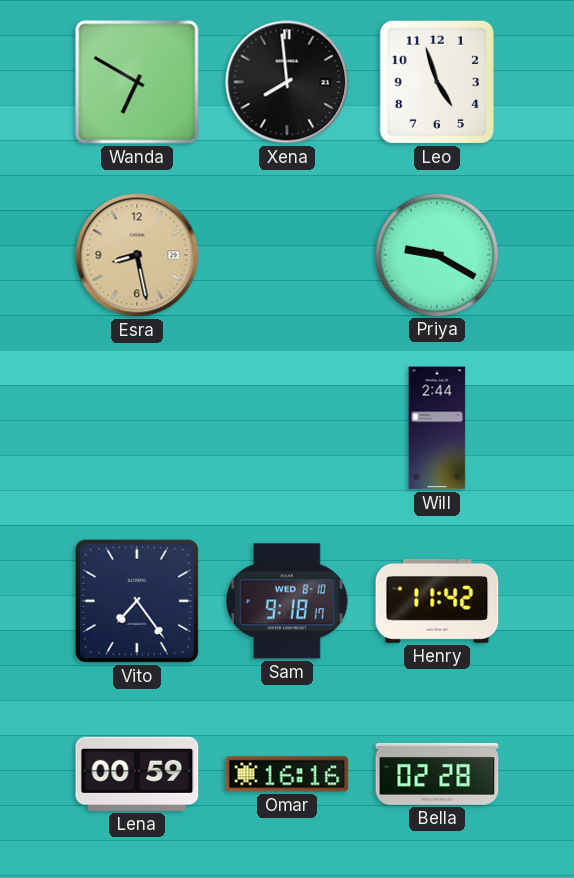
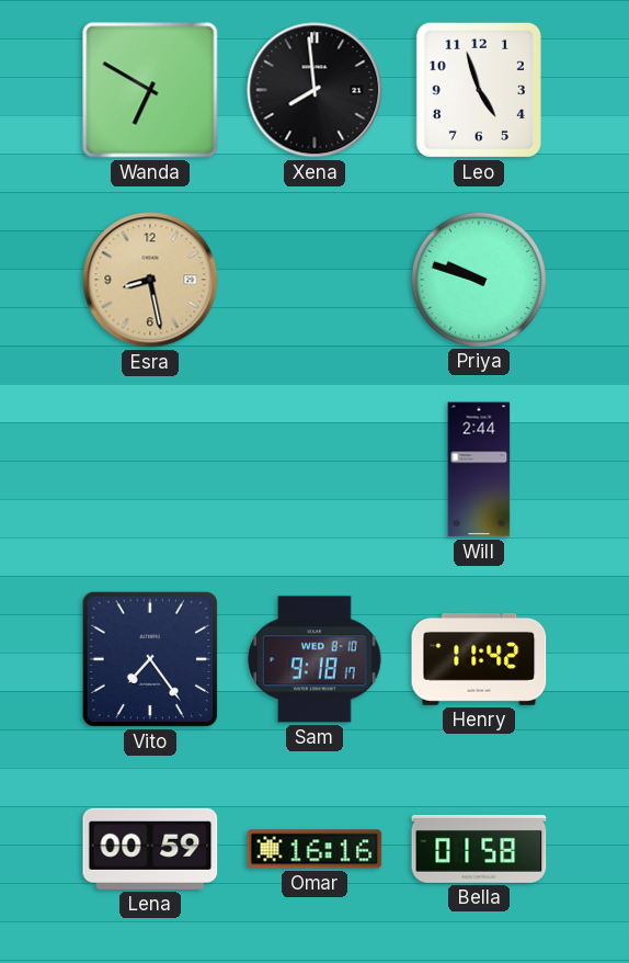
Priya: 9:20 -> 9:48 (478, 279)
Bella: 02:28 -> 01:58 (479, 849)
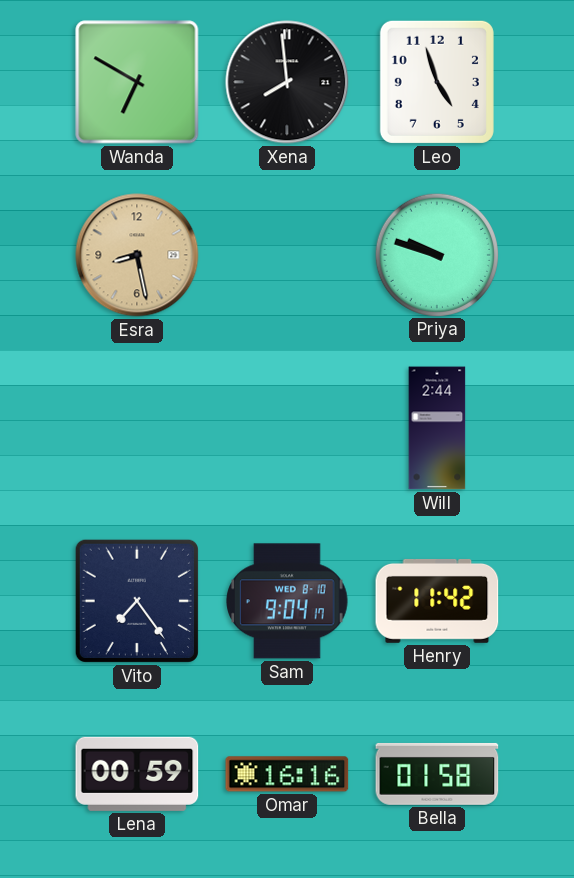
Sam: 9:18 -> 9:04 (287, 601)
